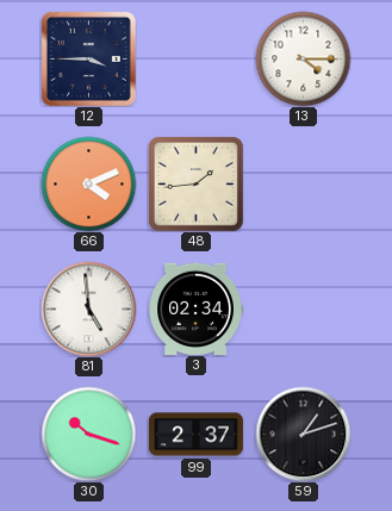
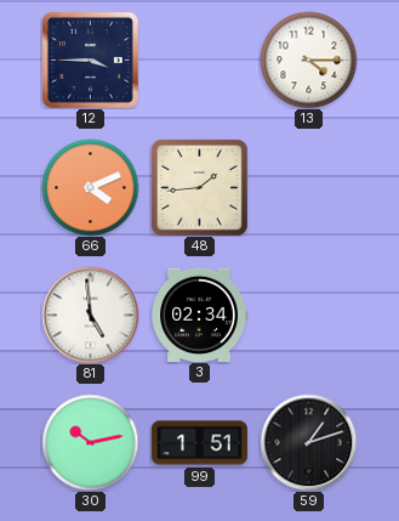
30: 10:18 -> 10:13 (90, 442)
99: 2:37 -> 1:51 (199, 443)
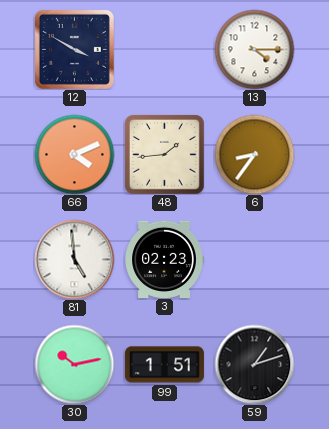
12: 3:45 -> 3:50 (74, 49)
6: none -> 8:36 (254, 154)
3: 02:34 -> 02:23 (164, 259)
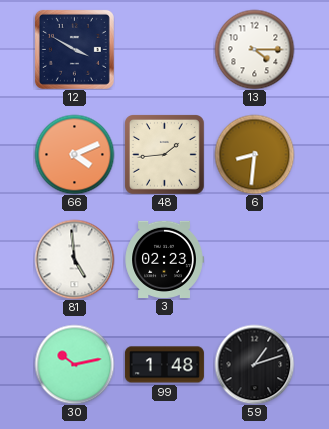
6: 8:36 -> 8:31 (254, 154)
99: 1:51 -> 1:48 (164, 365)
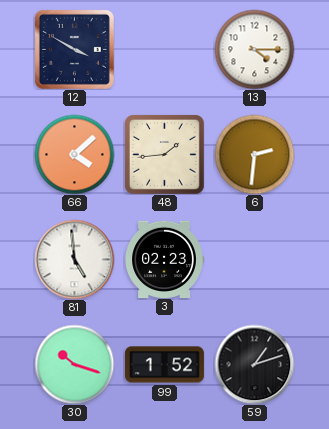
66: 4:11 -> 4:08 (74, 154)
6: 8:31 -> 2:31 (254, 154)
30: 10:13 -> 10:18 (74, 364)
99: 1:48 -> 1:52 (164, 365)
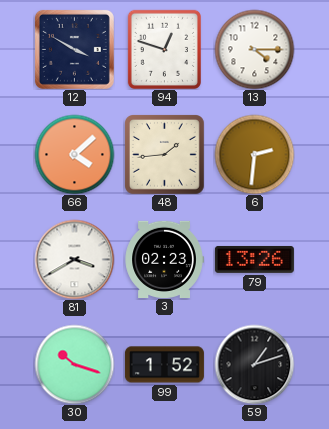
94: none -> 12:48 (164, 49)
81: 4:59 -> 3:40 (74, 259)
79: none -> 13:26 (254, 259)
